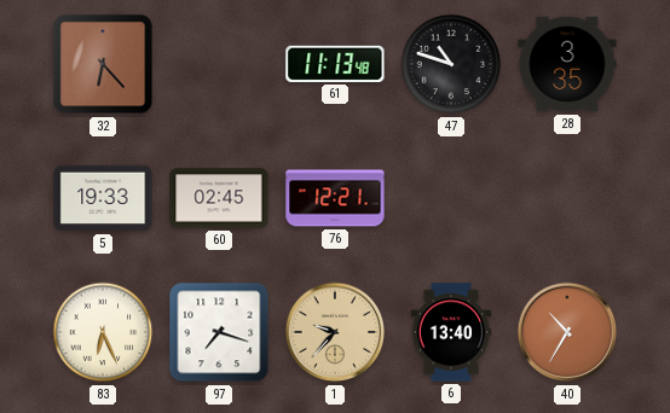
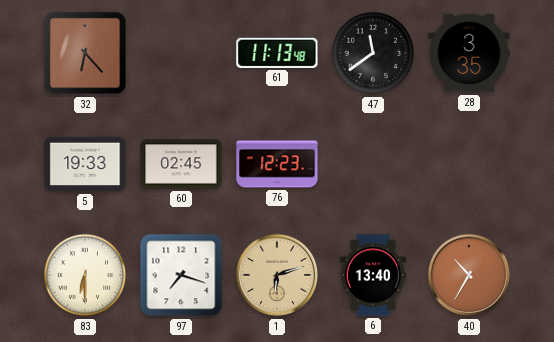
47: 10:48 -> 11:39 (373, 53)
76: 12:21 -> 12:23 (277, 164)
83: 6:26 -> 6:30 (85, 275)
1: 9:37 -> 6:12 (277, 275)
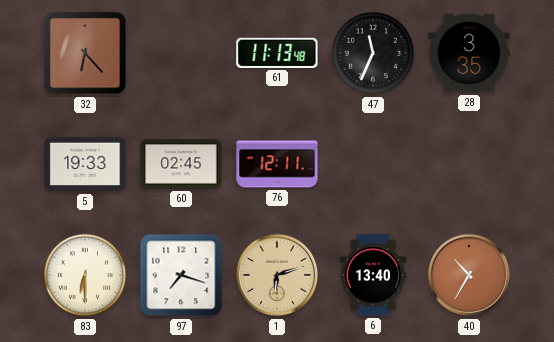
47: 11:39 -> 11:34 (373, 53)
76: 12:23 -> 12:11 (277, 164)
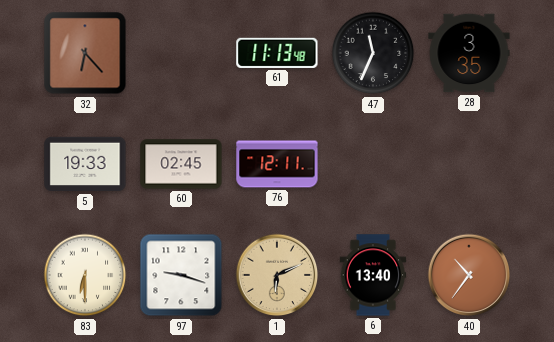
97: 7:18 -> 9:18 (181, 275)
1: 6:12 -> 6:11 (277, 275)
40: 10:35 -> 10:36 (469, 275)
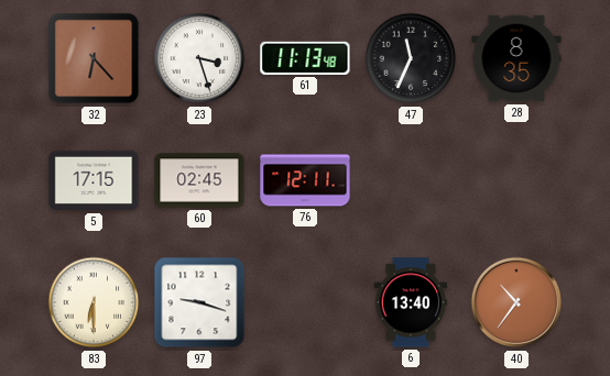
23: none -> 3:27 (199, 58)
28: 3:35 -> 8:35 (516, 58)
5: 19:33 -> 17:15 (94, 180)
1: 6:11 -> none (277, 275)
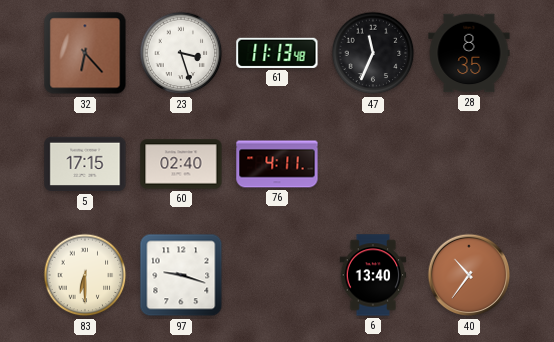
60: 02:45 -> 02:40 (181, 164)
76: 12:11 -> 4:11 (277, 164)
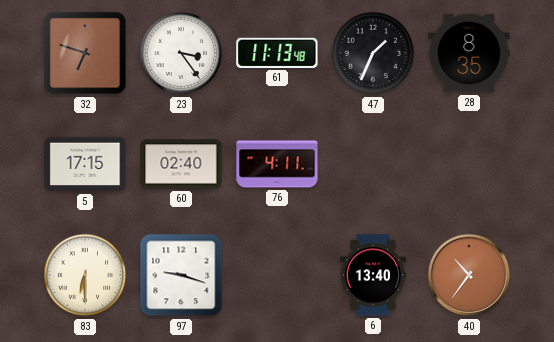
32: 6:23 -> 6:48 (85, 53)
23: 3:27 -> 3:24 (181, 53)
47: 11:34 -> 1:34 (373, 53)
